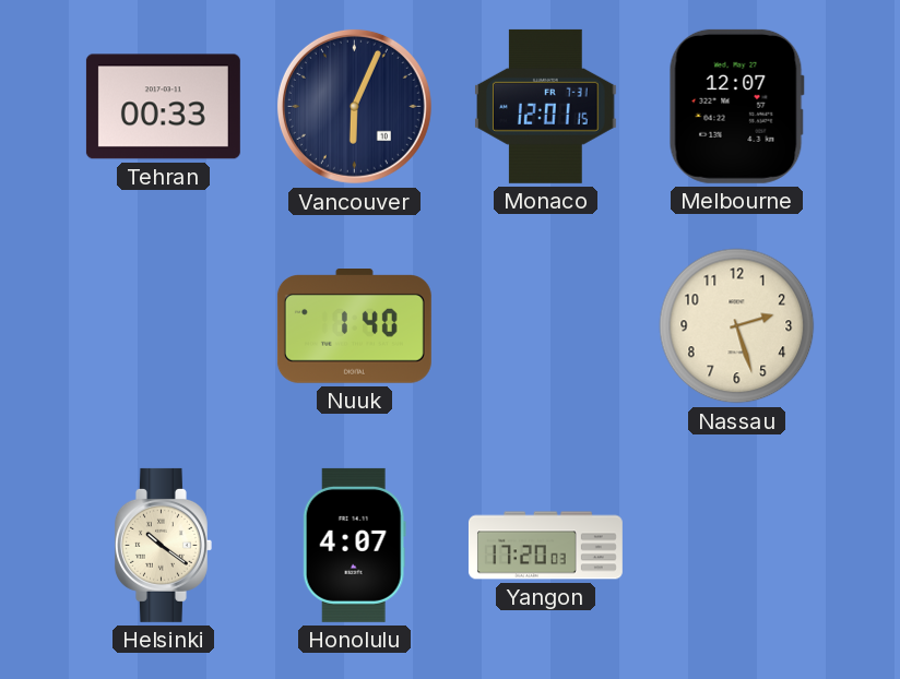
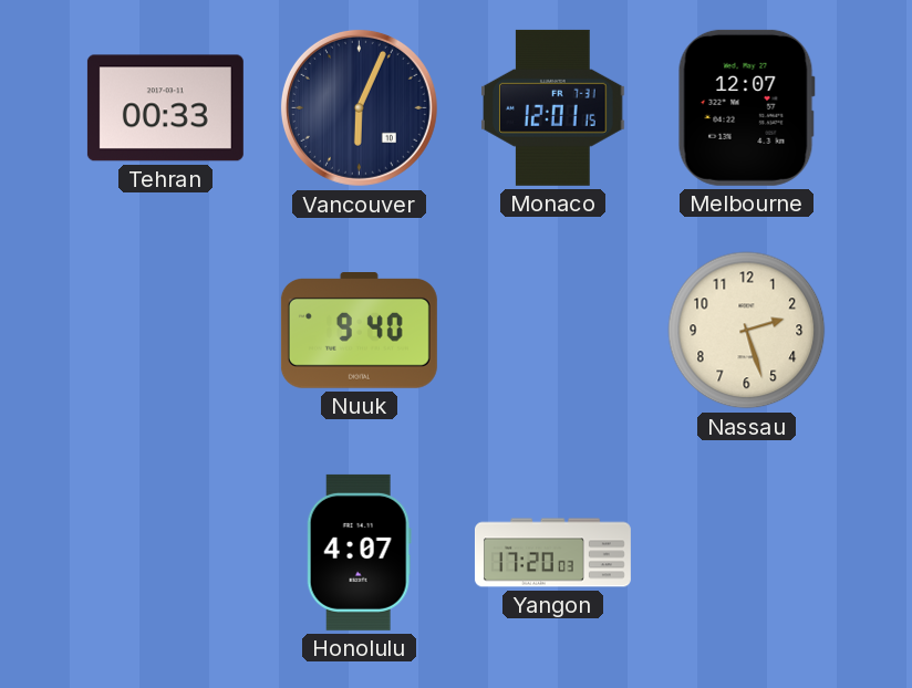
Nuuk: 1:40 -> 9:40 (359, 331)
Helsinki: 10:21 -> none (163, 545)
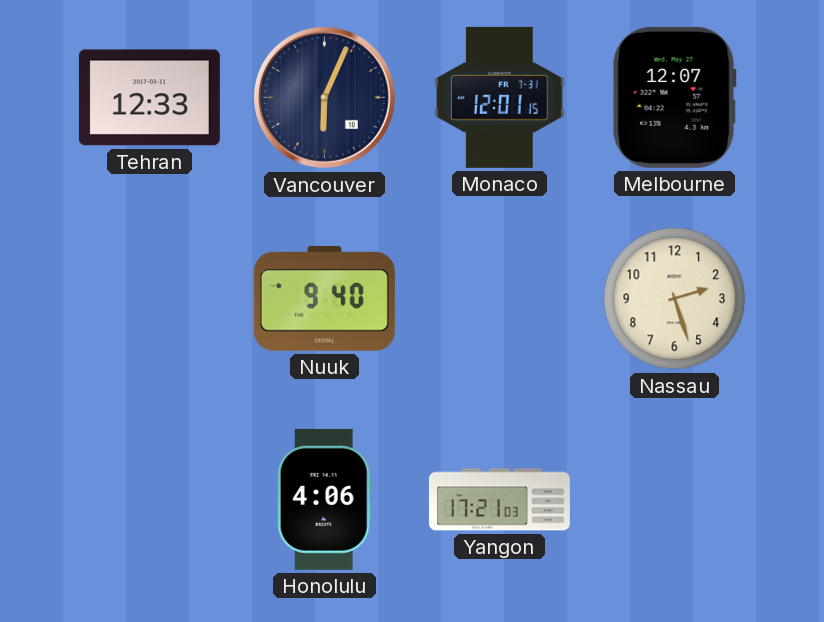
Tehran: 00:33 -> 12:33 (149, 98)
Honolulu: 4:07 -> 4:06 (324, 499)
Yangon: 17:20 -> 17:21 (499, 500)
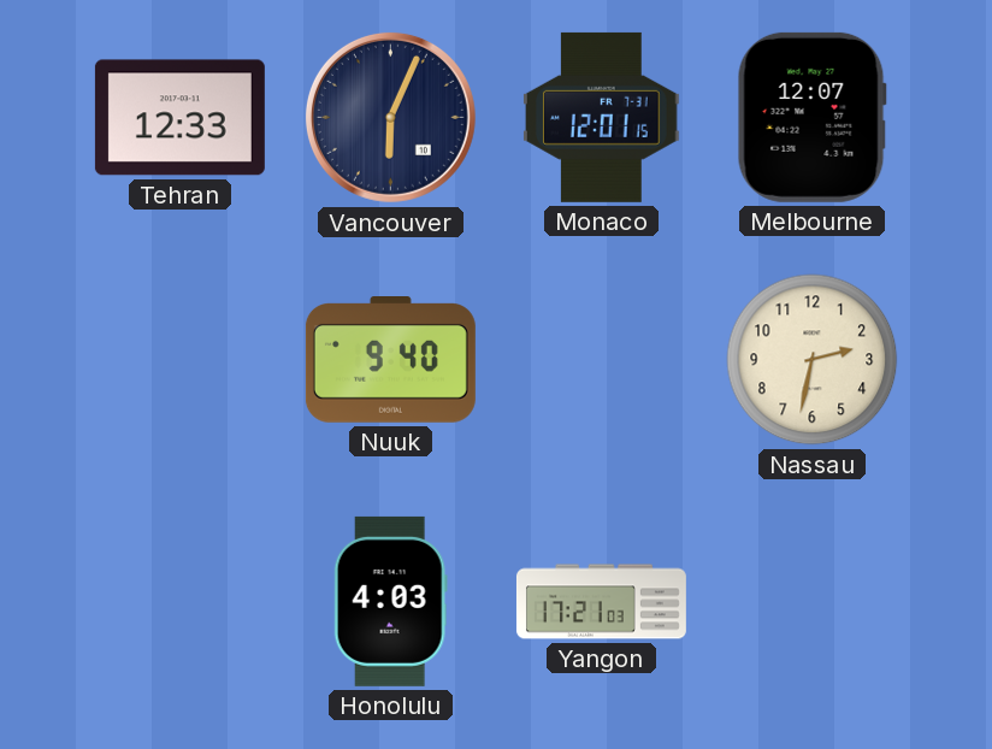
Nassau: 2:27 -> 2:32 (813, 360)
Honolulu: 4:06 -> 4:03 (390, 601)
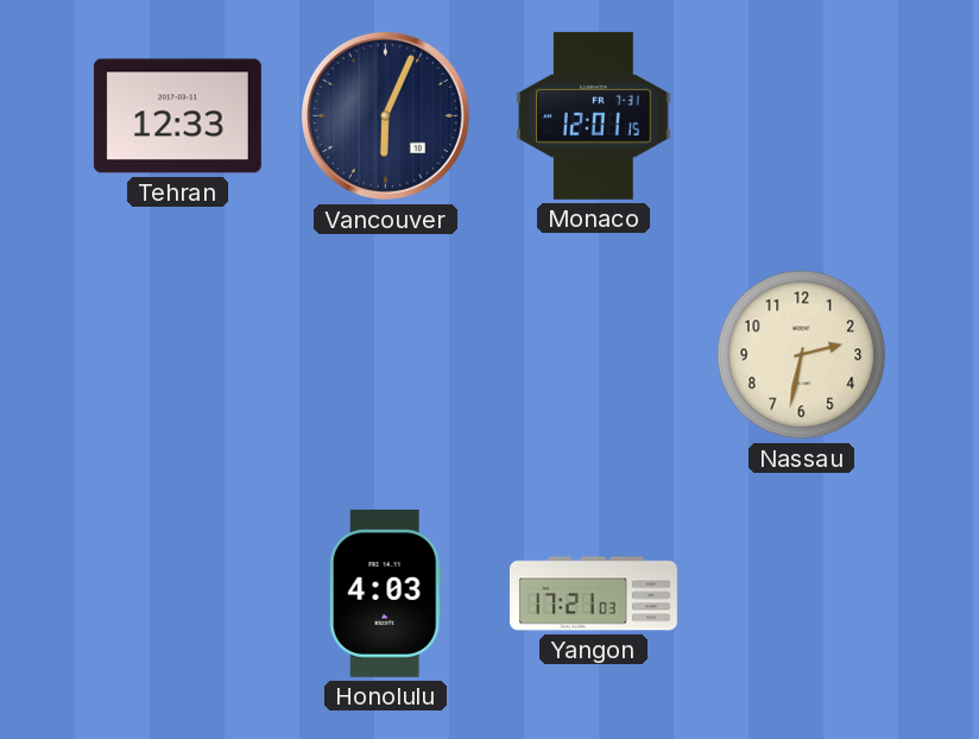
Melbourne: 12:07 -> none (811, 117)
Nuuk: 9:40 -> none (390, 360)
